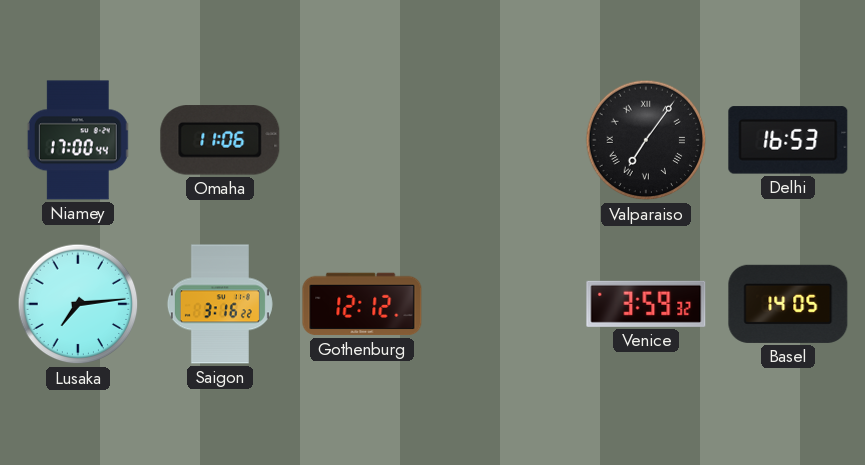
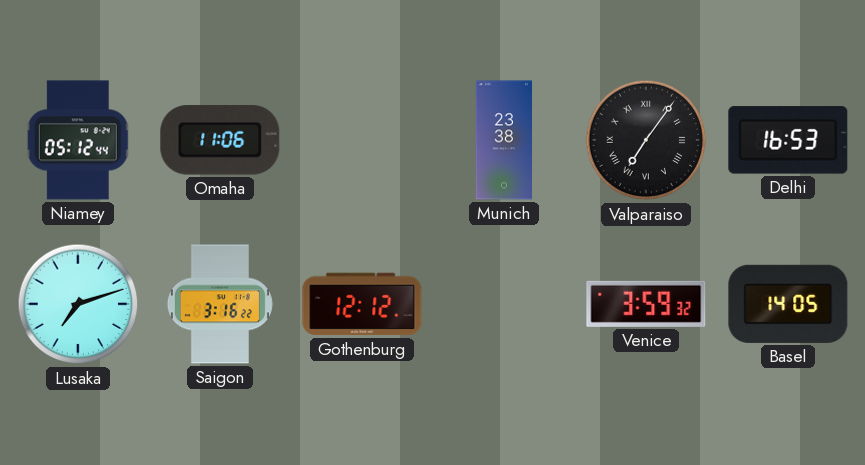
Niamey: 17:00 -> 05:12 (78, 140)
Munich: none -> 23:38 (503, 140)
Lusaka: 7:14 -> 7:12 (78, 304)
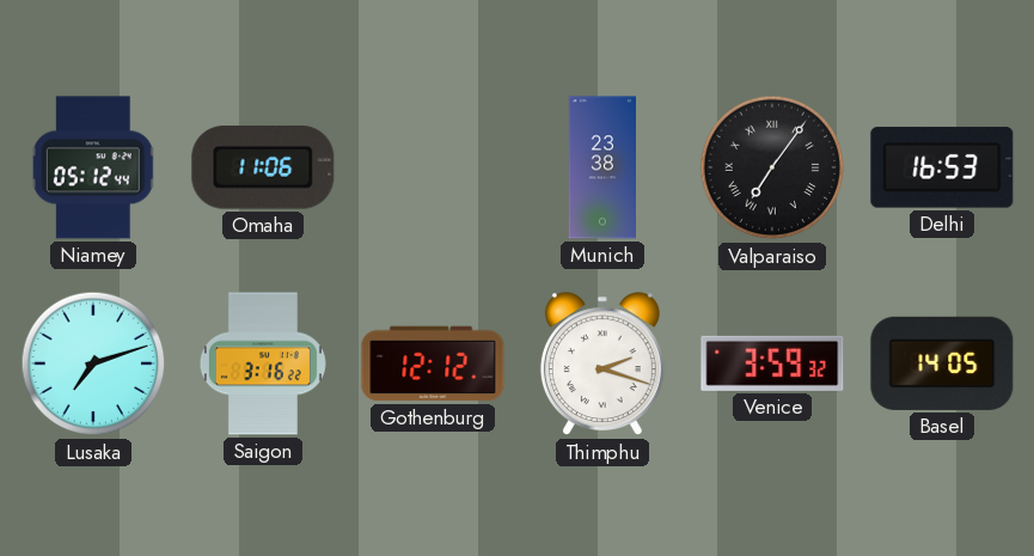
Thimphu: none -> 2:18 (602, 365)
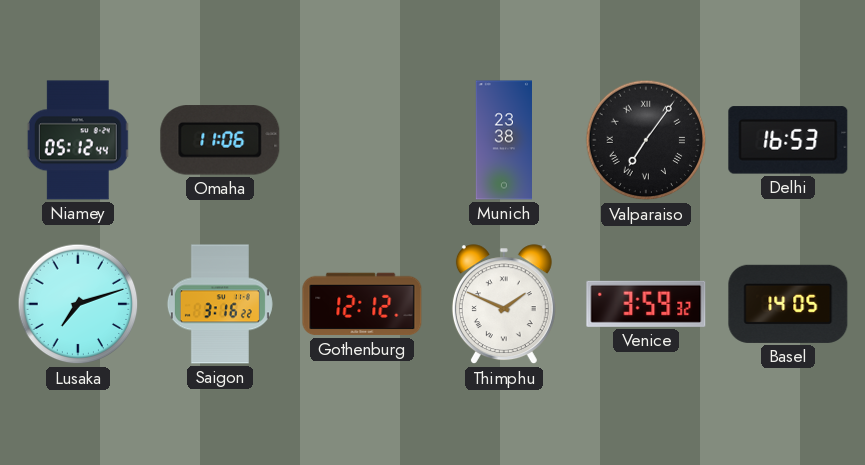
Thimphu: 2:18 -> 1:49 (504, 305)
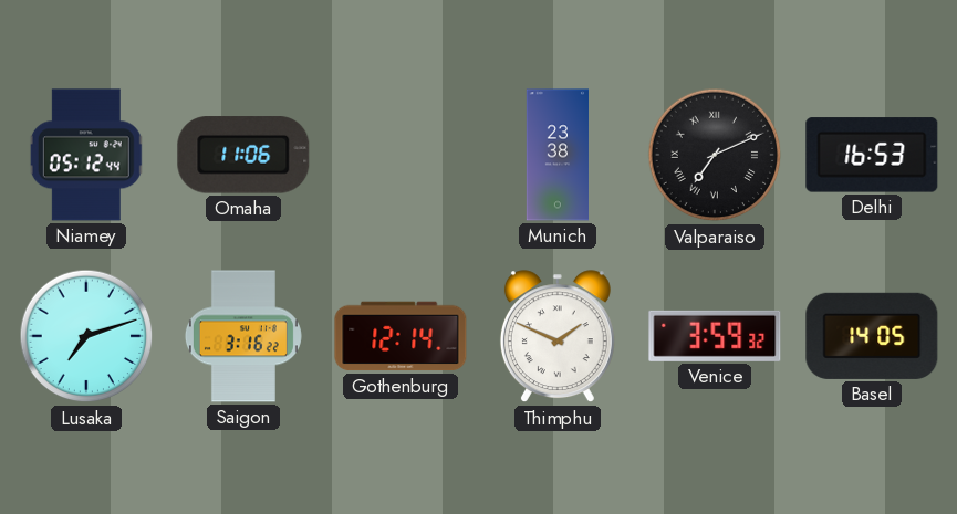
Valparaiso: 7:06 -> 7:11 (715, 155)
Gothenburg: 12:12 -> 12:14 (401, 336)
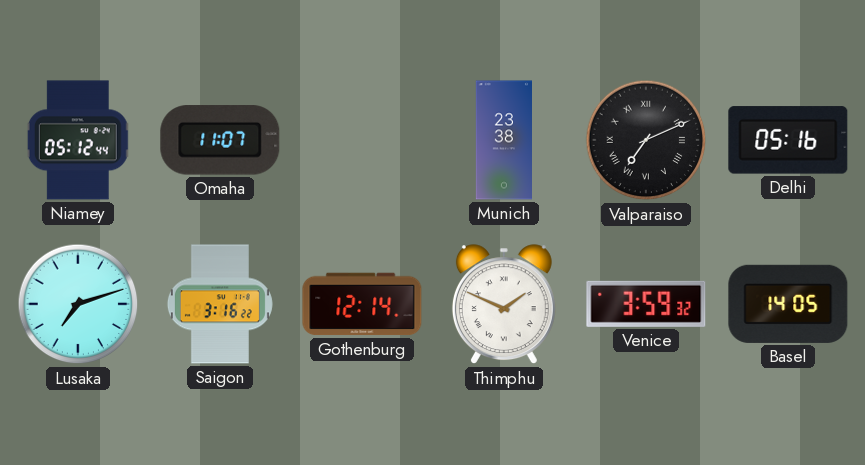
Omaha: 11:06 -> 11:07 (220, 140)
Delhi: 16:53 -> 05:16 (788, 140)
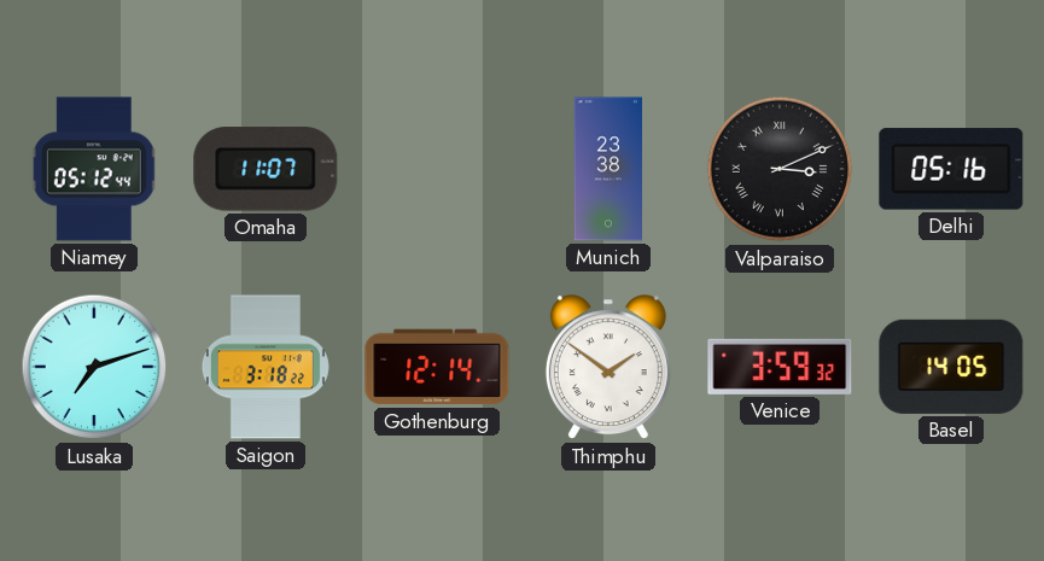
Valparaiso: 7:11 -> 3:11 (780, 169)
Saigon: 3:16 -> 3:18 (266, 367)
Thimphu: 1:49 -> 1:51 (608, 368)
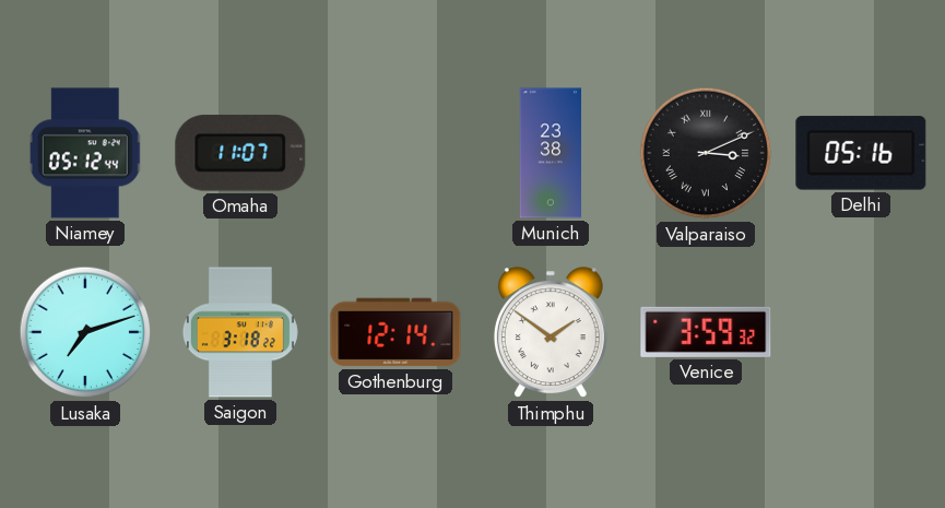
Basel: 14:05 -> none (951, 367)
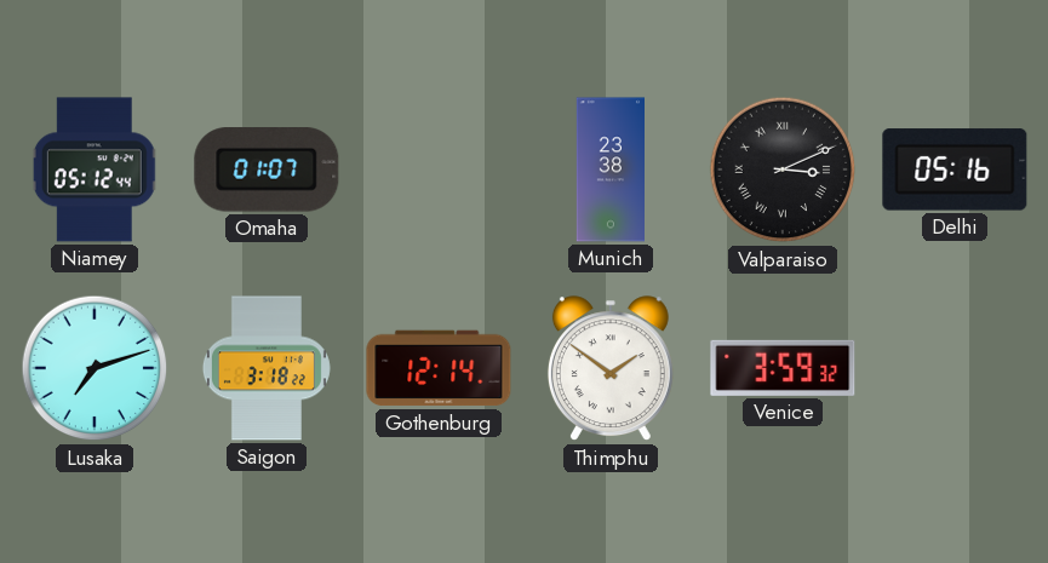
Omaha: 11:07 -> 01:07 (267, 170)
